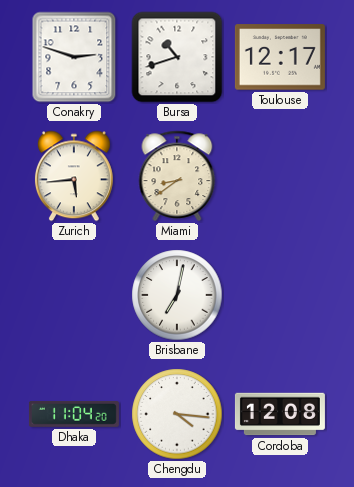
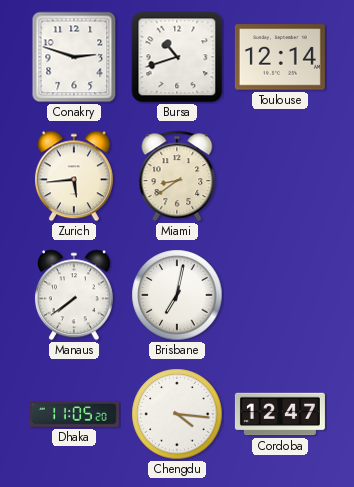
Toulouse: 12:17 -> 12:14 (280, 57)
Manaus: none -> 7:39 (74, 295)
Dhaka: 11:04 -> 11:05 (74, 414)
Cordoba: 12:08 -> 12:47 (280, 414)
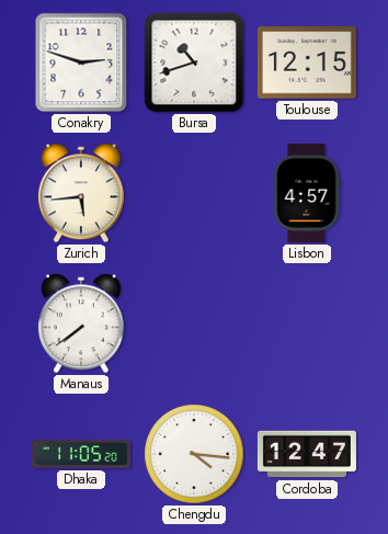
Toulouse: 12:14 -> 12:15 (307, 63)
Miami: 8:39 -> none (177, 176)
Lisbon: none -> 4:57 (307, 193)
Brisbane: 7:02 -> none (177, 295)
